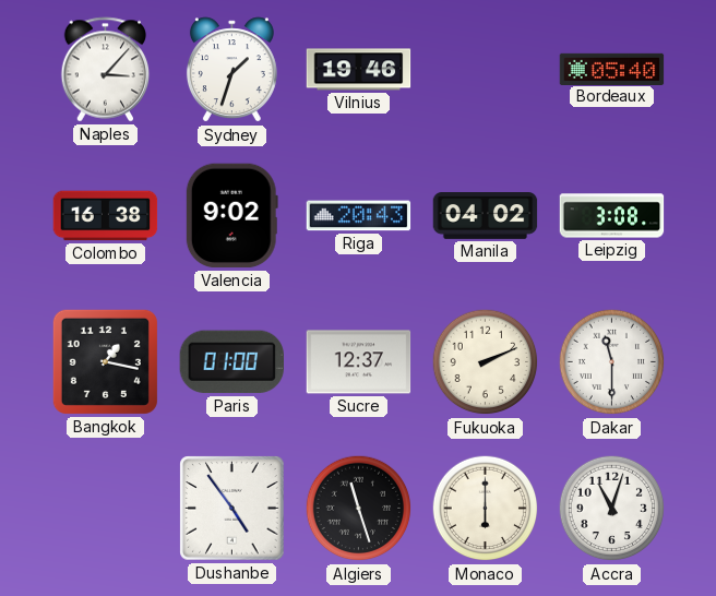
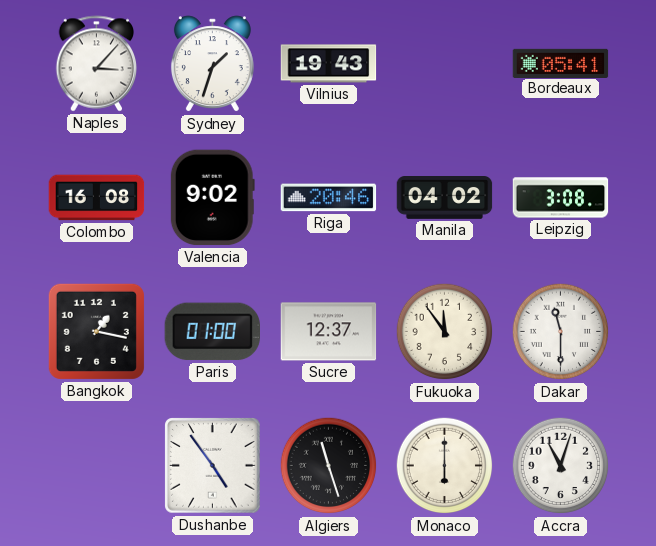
Vilnius: 19:46 -> 19:43 (329, 64)
Bordeaux: 05:40 -> 05:41 (561, 63)
Colombo: 16:38 -> 16:08 (97, 198)
Riga: 20:43 -> 20:46 (329, 198)
Fukuoka: 2:11 -> 11:54 (445, 332)
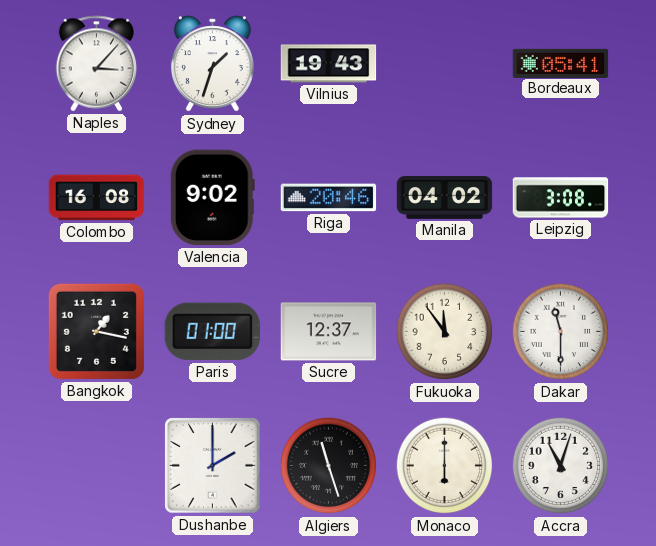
Dushanbe: 4:54 -> 2:00 (213, 466)
